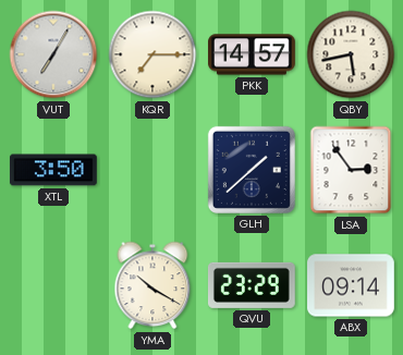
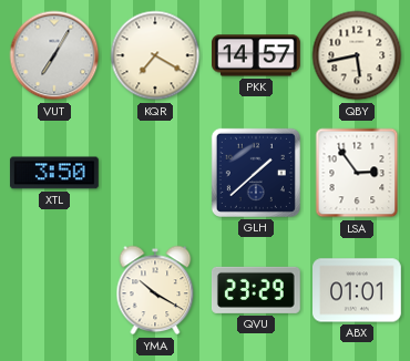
KQR: 7:15 -> 7:20 (155, 55)
ABX: 09:14 -> 01:01 (358, 290)
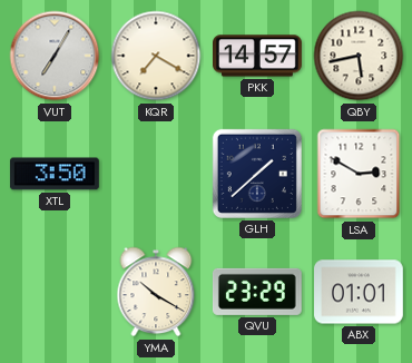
LSA: 2:54 -> 2:50 (359, 174)
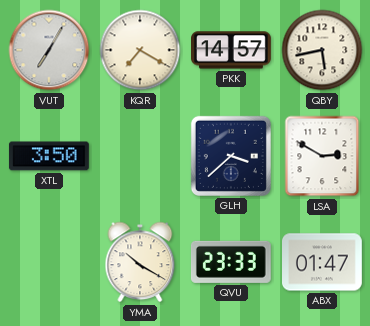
GLH: 1:38 -> 3:38 (231, 156)
QVU: 23:29 -> 23:33 (231, 262)
ABX: 01:01 -> 01:47 (323, 262)
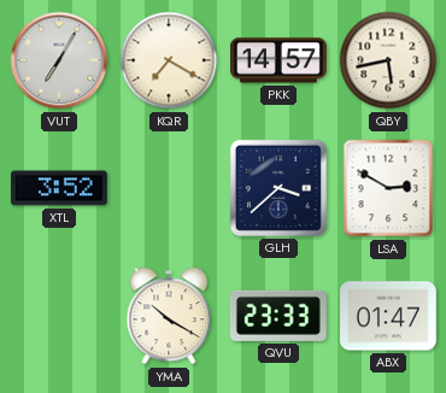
XTL: 3:50 -> 3:52 (59, 188)
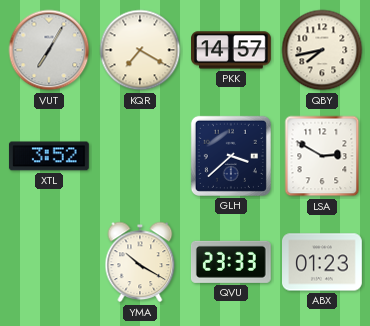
QBY: 5:43 -> 7:43 (322, 50)
ABX: 01:47 -> 01:23 (323, 262)
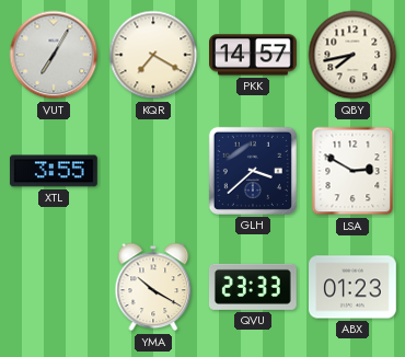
XTL: 3:52 -> 3:55 (54, 171)
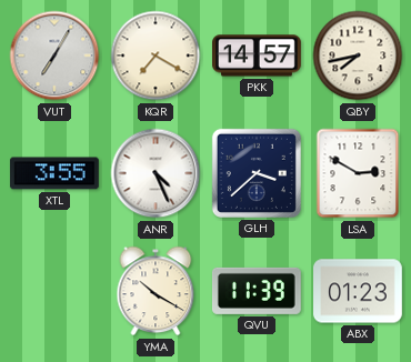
ANR: none -> 4:26 (156, 173)
QVU: 23:33 -> 11:39 (257, 291)
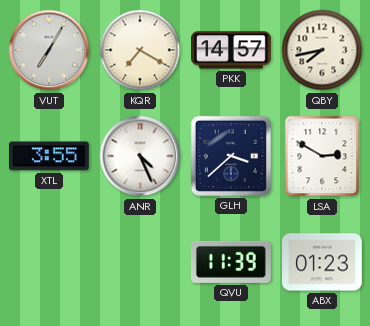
YMA: 10:20 -> none (156, 291)
